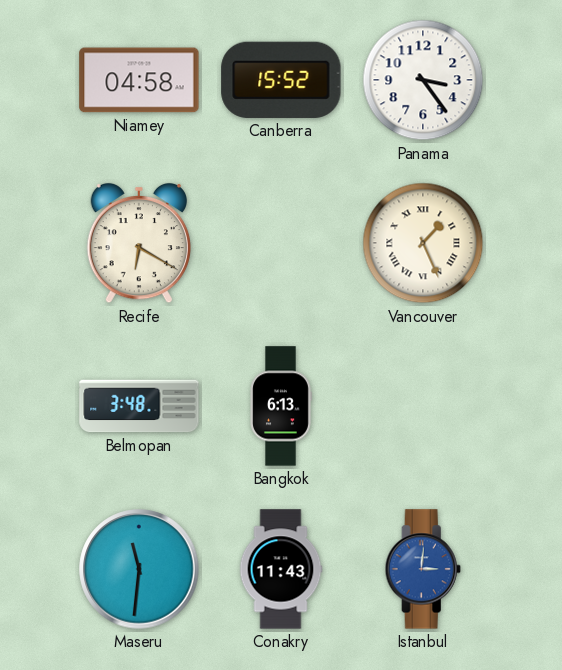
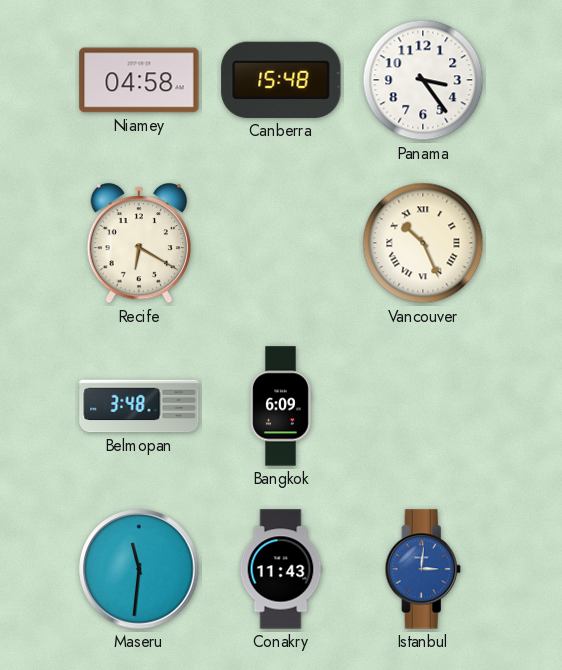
Canberra: 15:52 -> 15:48 (281, 80)
Vancouver: 1:26 -> 10:26 (423, 243)
Bangkok: 6:13 -> 6:09 (281, 406)
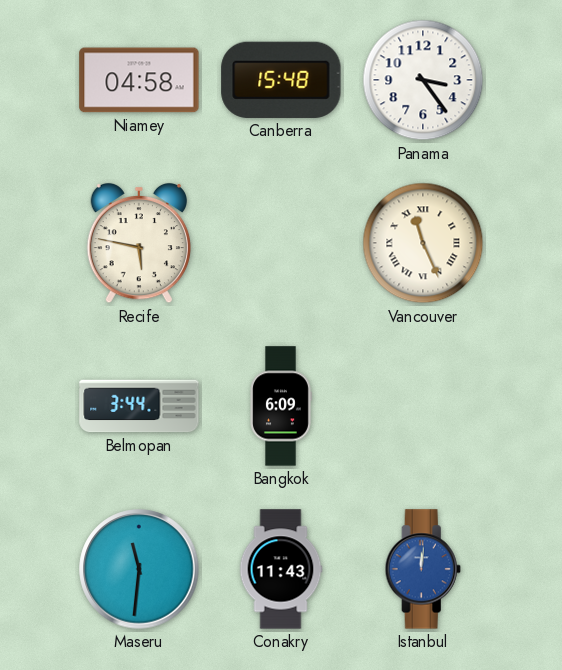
Recife: 6:20 -> 5:47 (139, 243)
Vancouver: 10:26 -> 11:26 (423, 243)
Belmopan: 3:48 -> 3:44 (139, 406)
Istanbul: 3:01 -> 12:01 (423, 569)
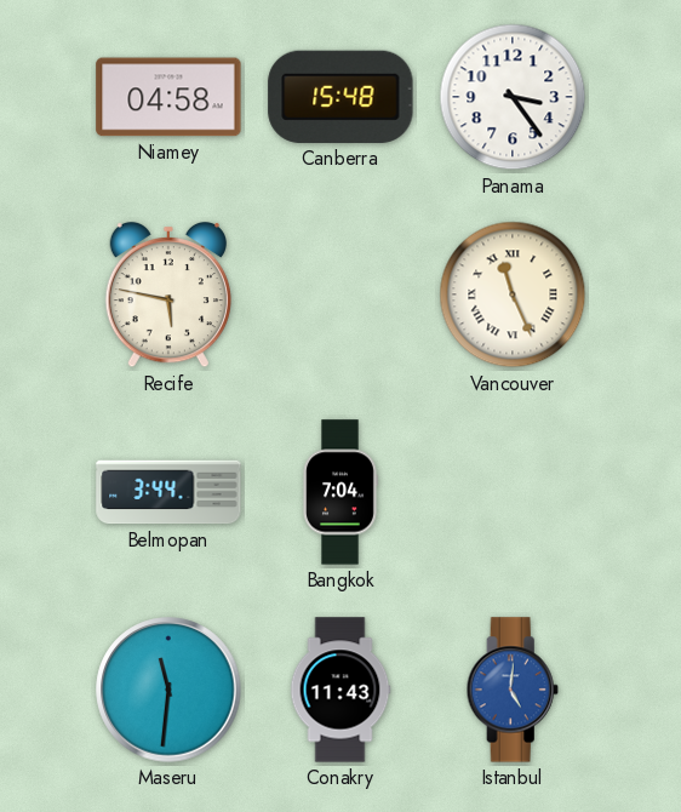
Bangkok: 6:09 -> 7:04 (340, 492)
Istanbul: 12:01 -> 5:01 (513, 690)
